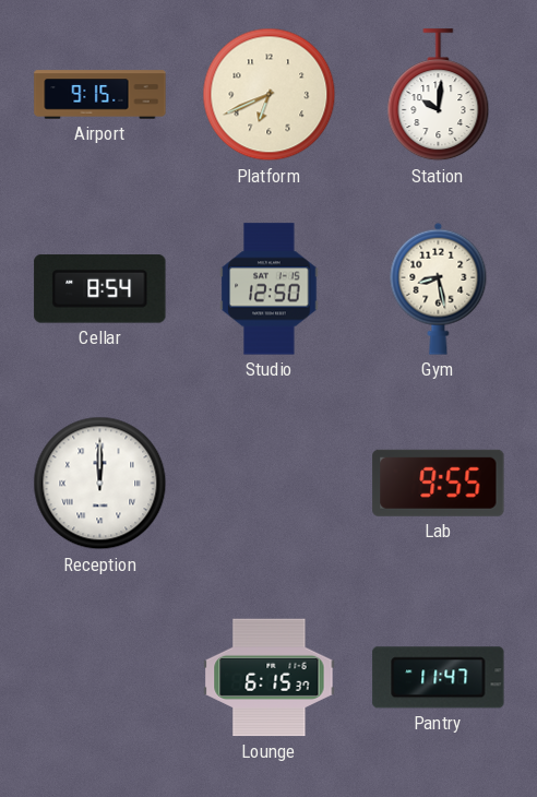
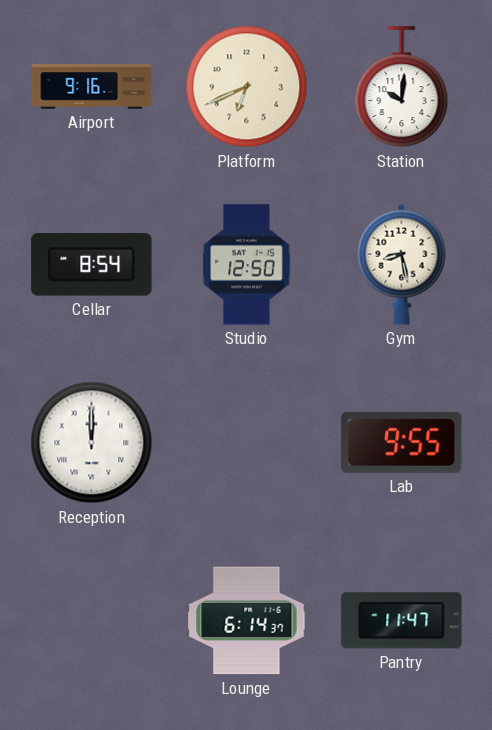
Airport: 9:15 -> 9:16 (92, 87)
Lounge: 6:15 -> 6:14 (247, 621)
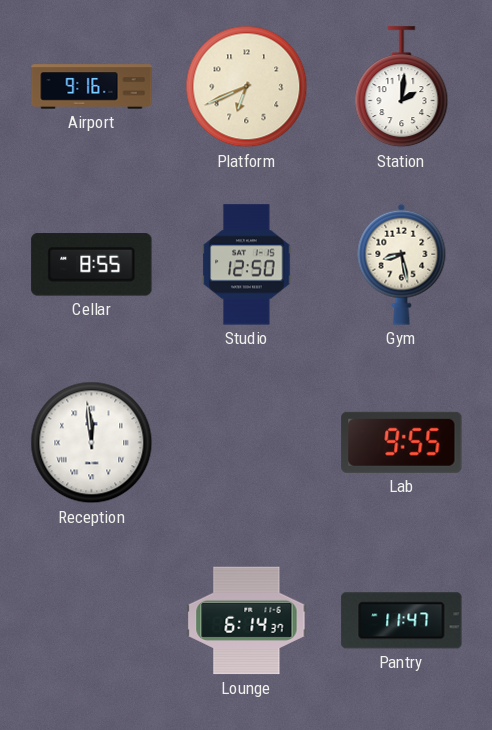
Station: 10:01 -> 2:01 (402, 87)
Cellar: 8:54 -> 8:55 (92, 265)
Reception: 12:00 -> 11:59 (92, 443)
